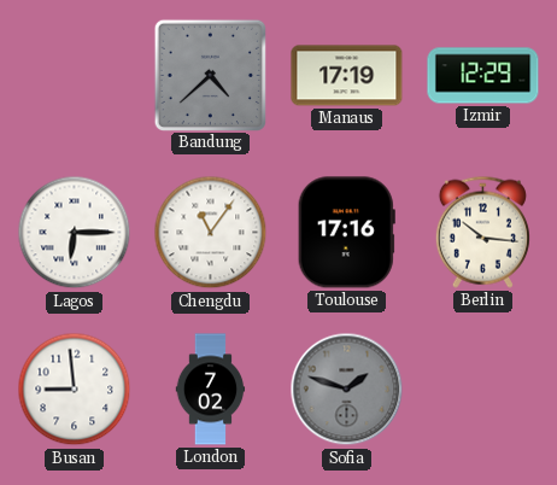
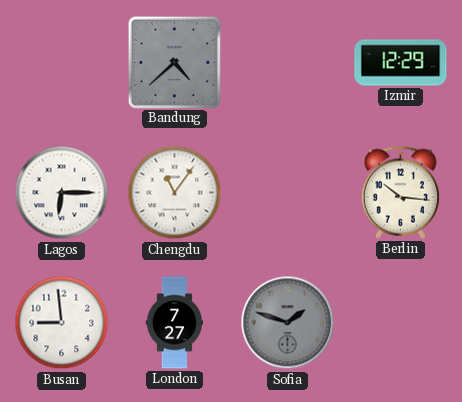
Manaus: 17:19 -> none (347, 76)
Toulouse: 17:16 -> none (346, 233)
London: 7:02 -> 7:27 (175, 323)
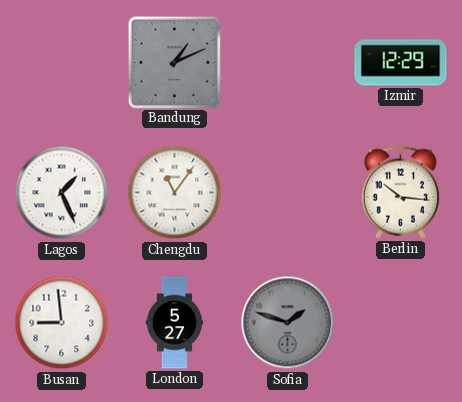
Bandung: 4:38 -> 1:11 (174, 62)
Lagos: 6:15 -> 1:26 (62, 193)
London: 7:27 -> 5:27 (175, 323)
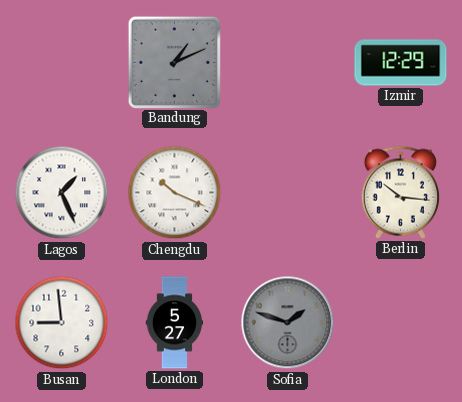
Chengdu: 11:06 -> 10:19 (175, 193)
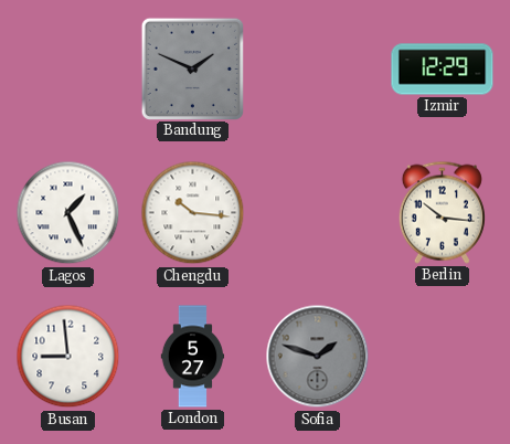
Bandung: 1:11 -> 1:49 (192, 68)
Chengdu: 10:19 -> 10:16 (193, 213)
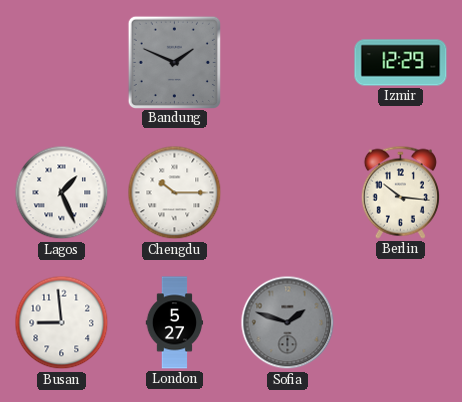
Chengdu: 10:16 -> 10:15 (175, 193)
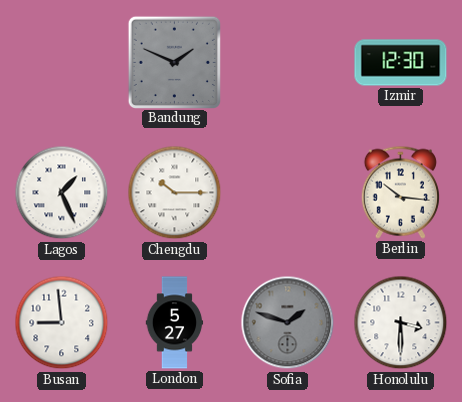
Izmir: 12:29 -> 12:30 (401, 63)
Honolulu: none -> 3:30 (401, 323)
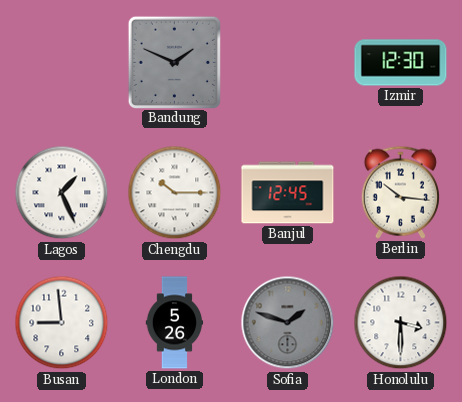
Banjul: none -> 12:45 (288, 193)
London: 5:27 -> 5:26 (175, 323)
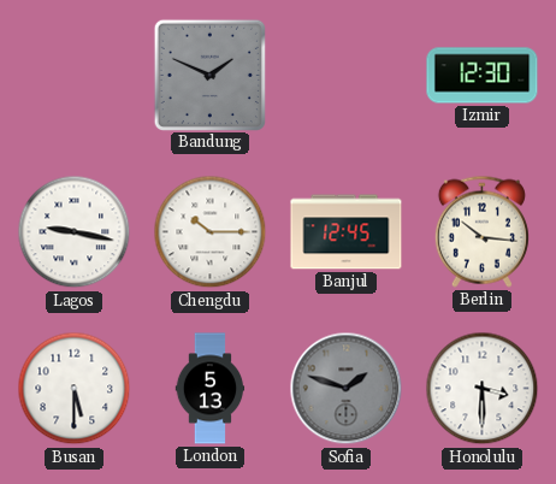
Lagos: 1:26 -> 9:17 (75, 232)
Busan: 8:59 -> 5:30 (75, 389)
London: 5:26 -> 5:13 (211, 389)
